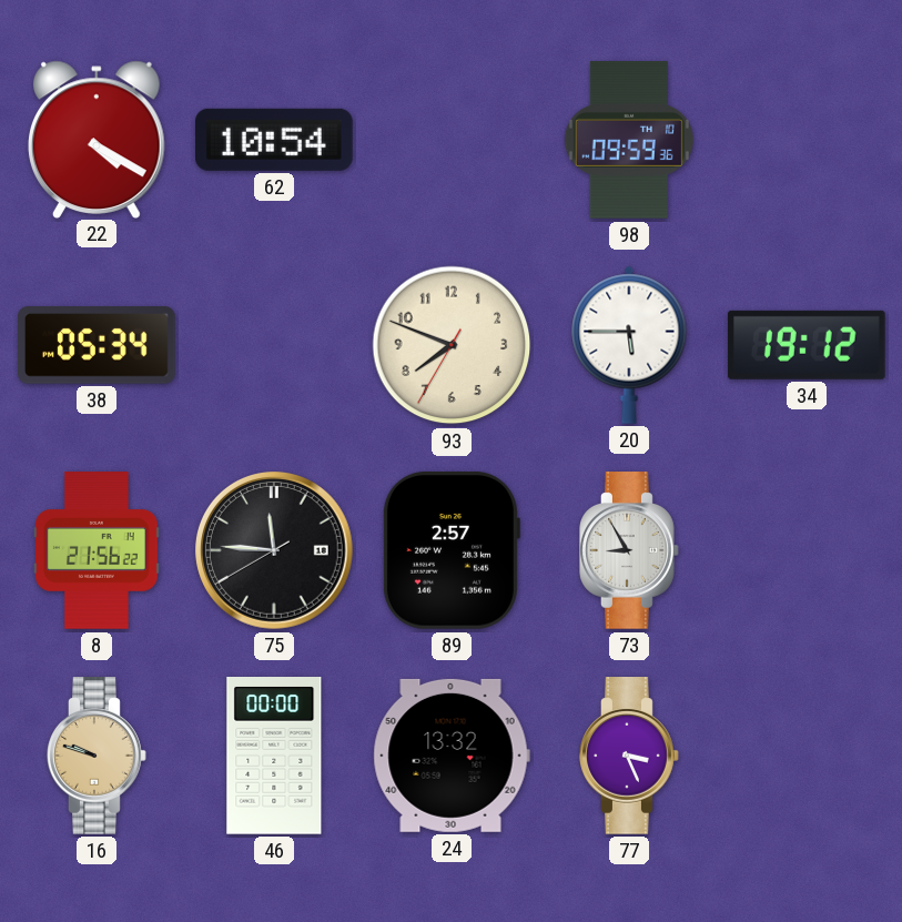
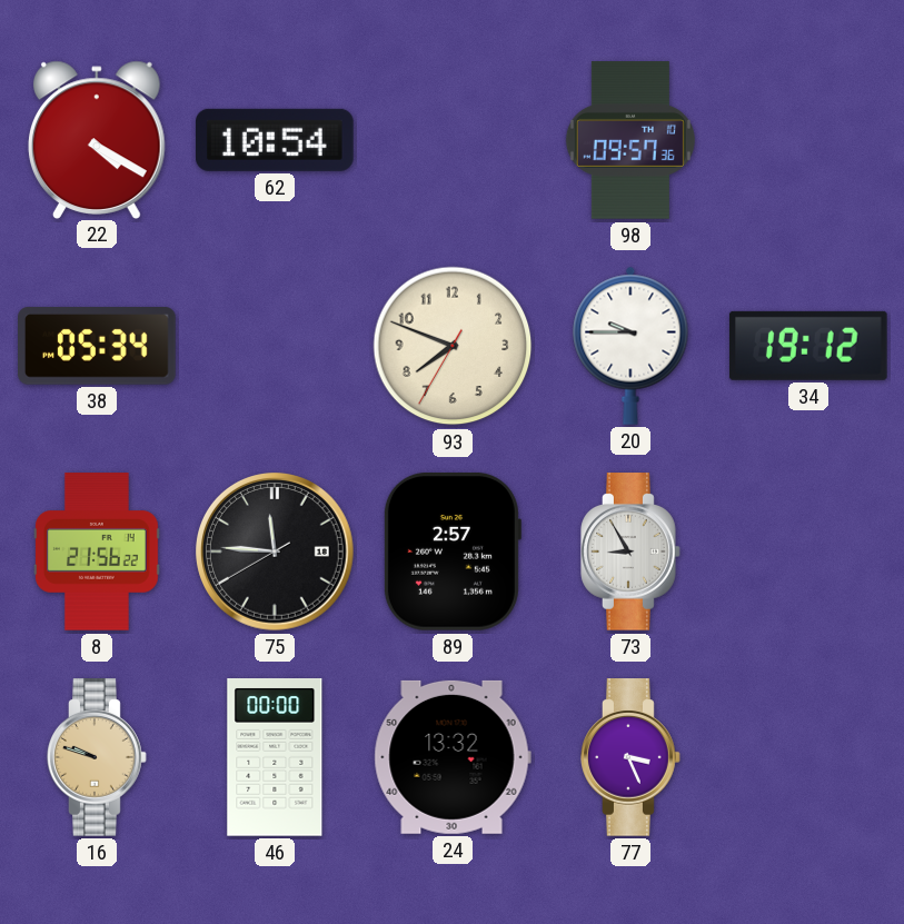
98: 09:59 -> 09:57 (630, 140)
20: 5:45 -> 9:45 (630, 346)
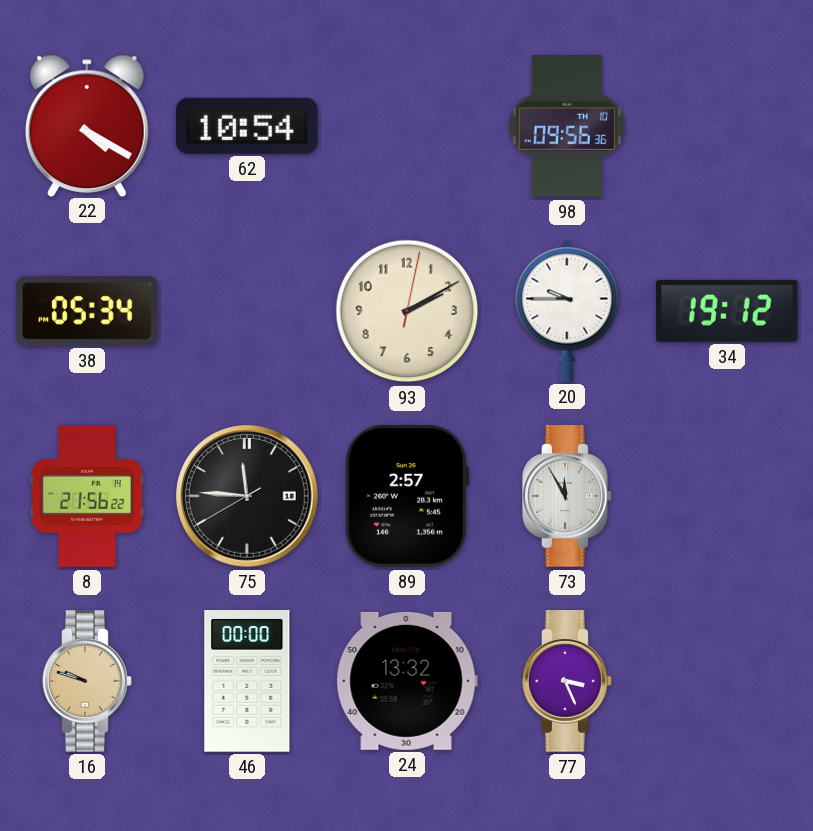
98: 09:57 -> 09:56 (567, 126)
93: 7:48 -> 2:10 (407, 311)
73: 8:55 -> 11:55 (567, 496)
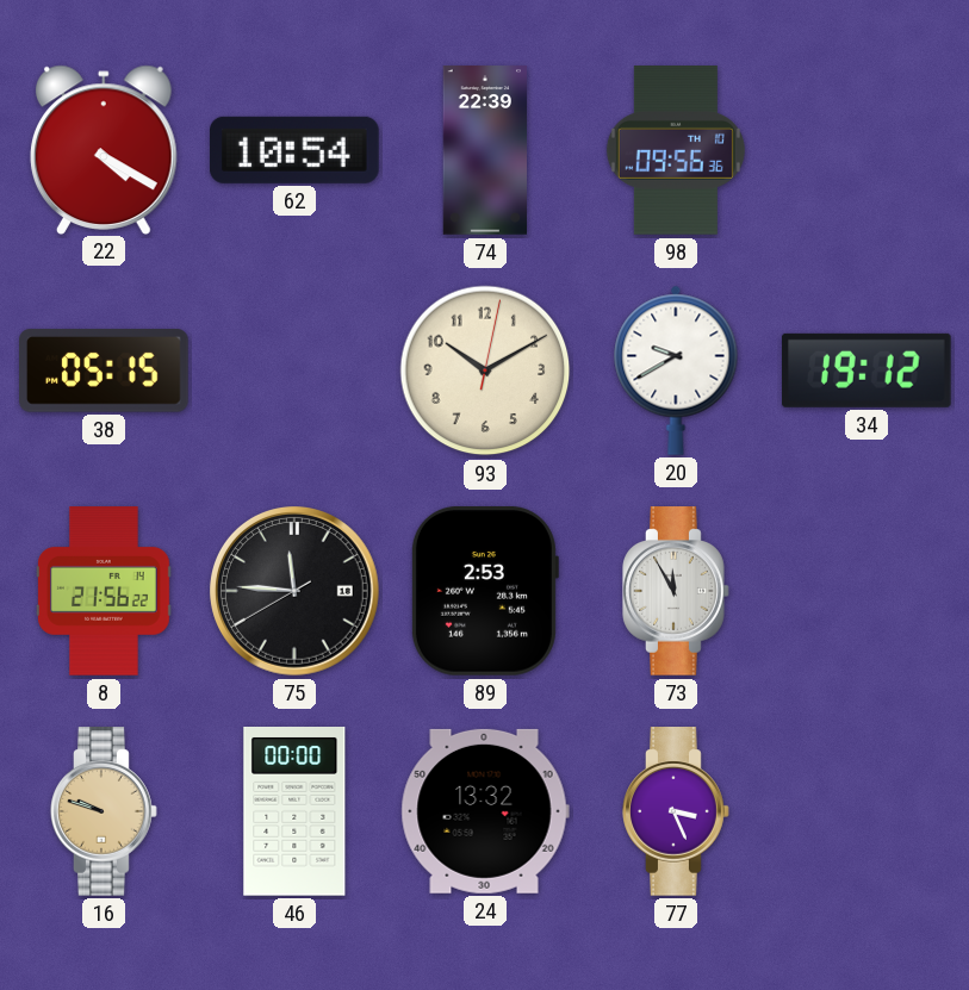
74: none -> 22:39 (484, 150)
38: 05:34 -> 05:15 (105, 371)
93: 2:10 -> 10:10 (485, 371)
20: 9:45 -> 9:40 (676, 371)
89: 2:57 -> 2:53 (484, 591)
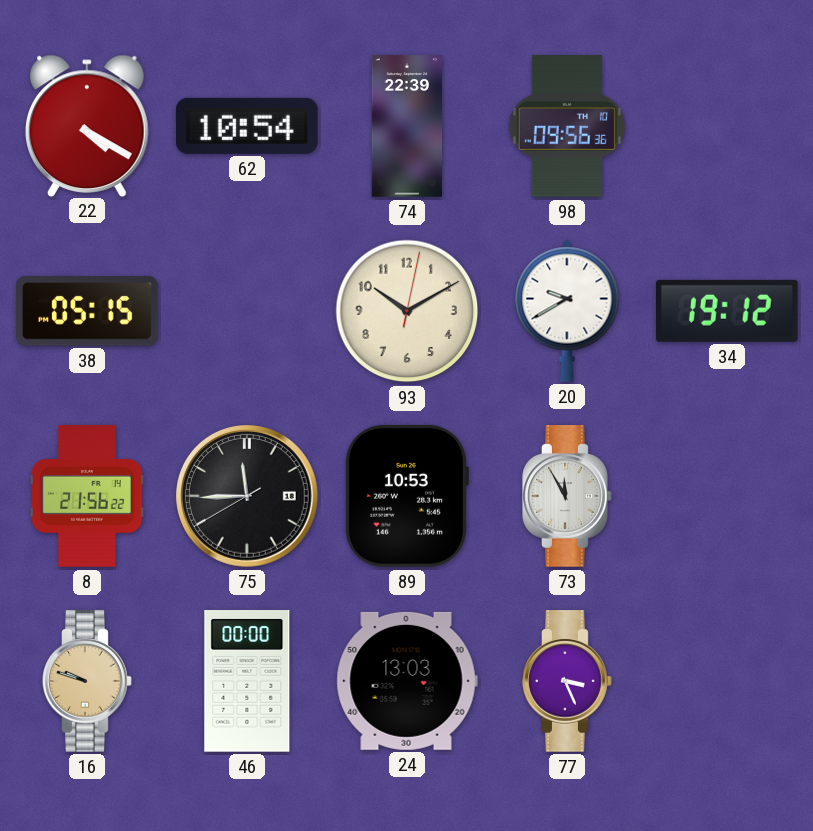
75: 11:45 -> 11:44 (248, 497)
89: 2:53 -> 10:53 (406, 496)
24: 13:32 -> 13:03 (407, 681)
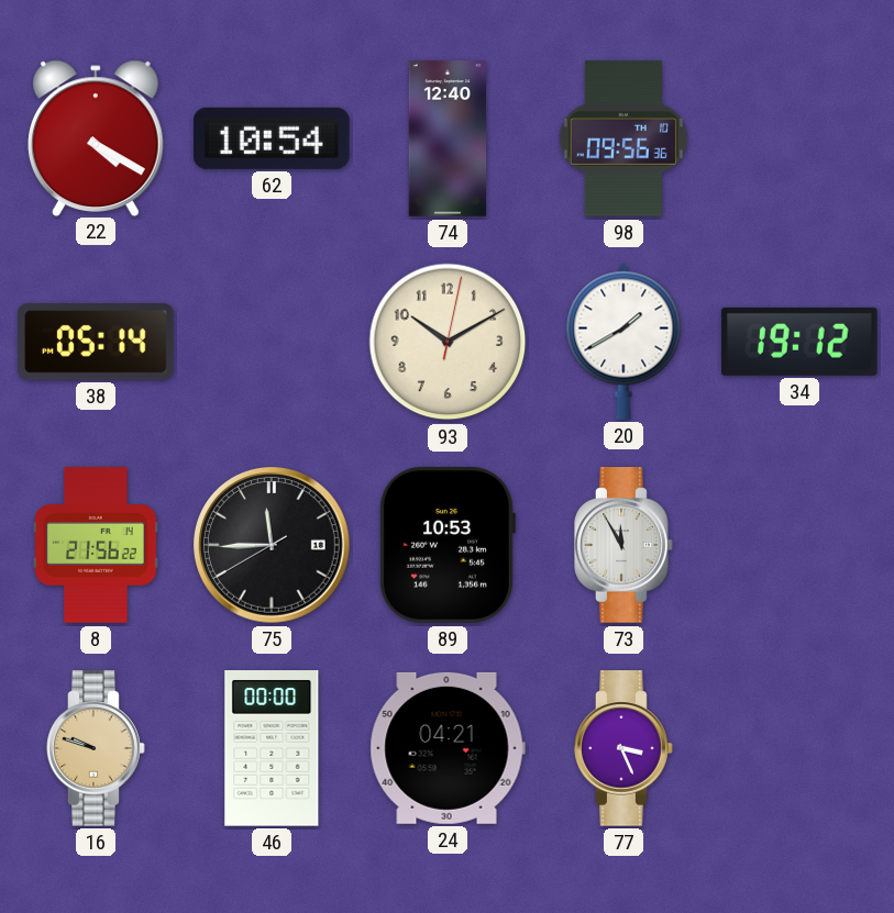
74: 22:39 -> 12:40 (446, 138)
38: 05:15 -> 05:14 (97, 342)
20: 9:40 -> 1:40 (623, 342)
24: 13:03 -> 04:21 (448, 748)
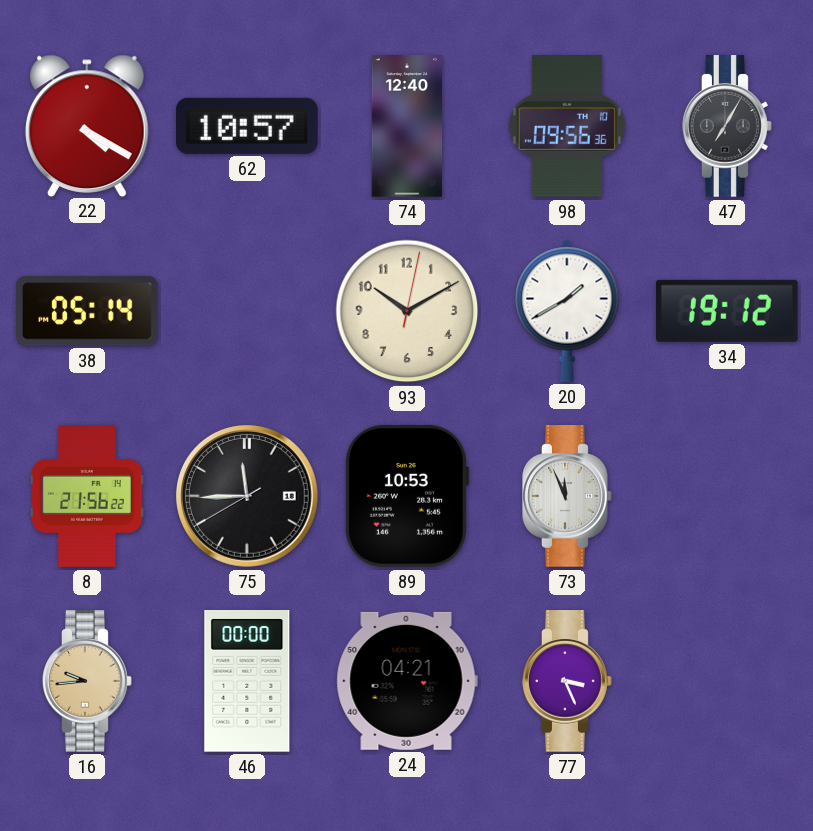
62: 10:54 -> 10:57 (247, 126)
47: none -> 7:05 (727, 126)
73: 11:55 -> 11:56 (567, 496)
16: 9:48 -> 9:44 (87, 681)
